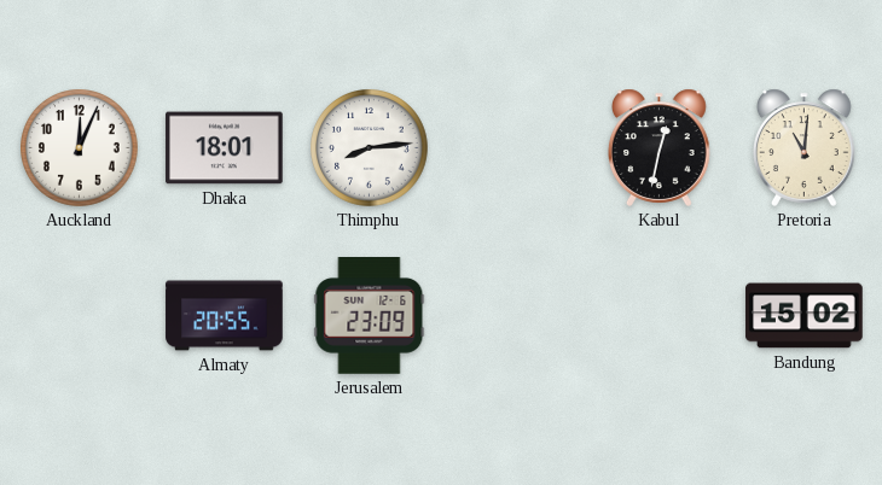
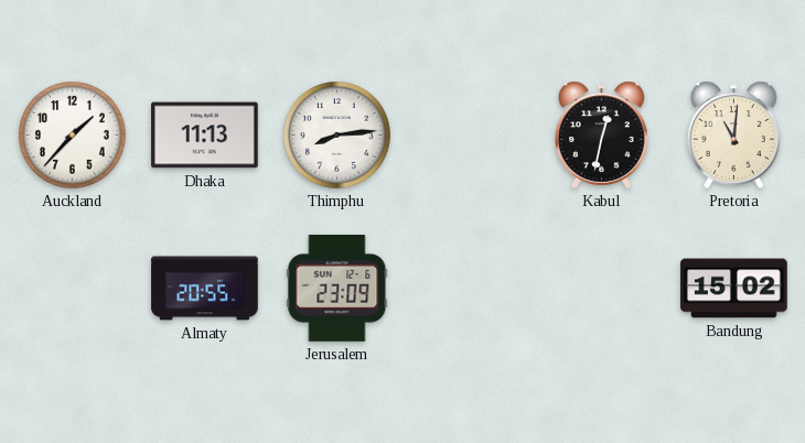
Auckland: 12:04 -> 1:37 (73, 136)
Dhaka: 18:01 -> 11:13 (205, 136)
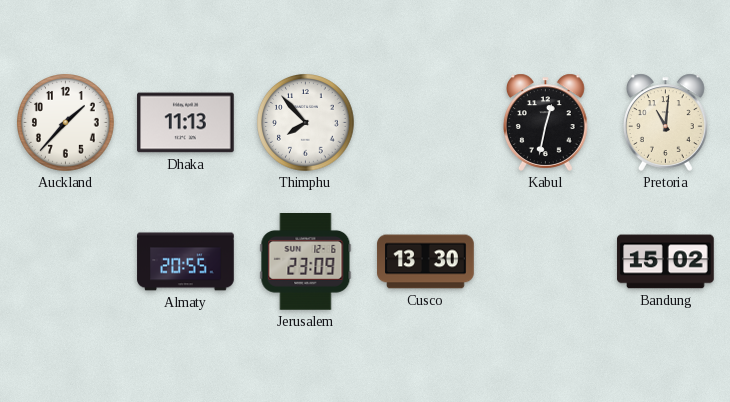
Thimphu: 8:14 -> 7:53 (306, 123)
Cusco: none -> 13:30 (426, 262)
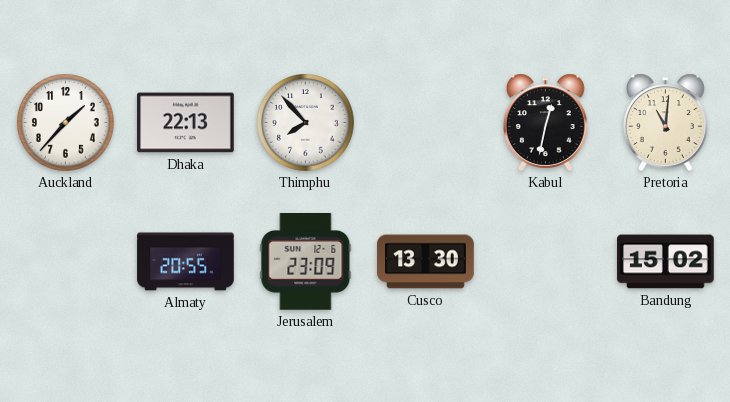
Dhaka: 11:13 -> 22:13 (186, 123)
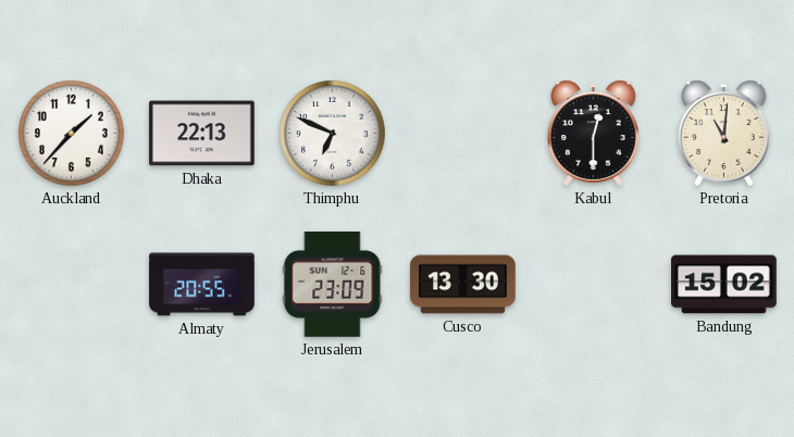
Thimphu: 7:53 -> 6:49 (333, 134)
Kabul: 12:32 -> 12:30 (594, 133)
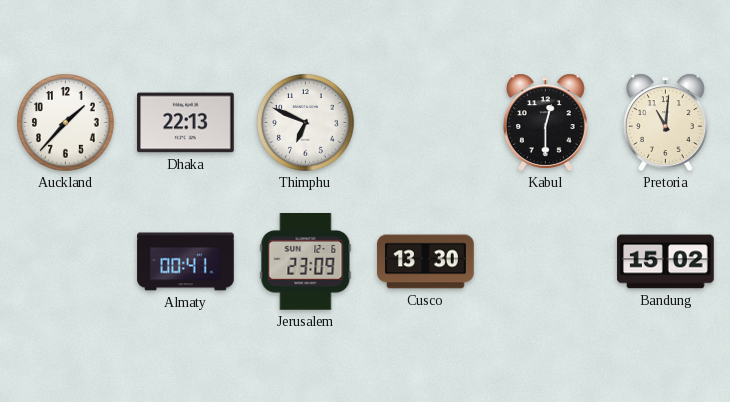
Almaty: 20:55 -> 00:41 (186, 262)
